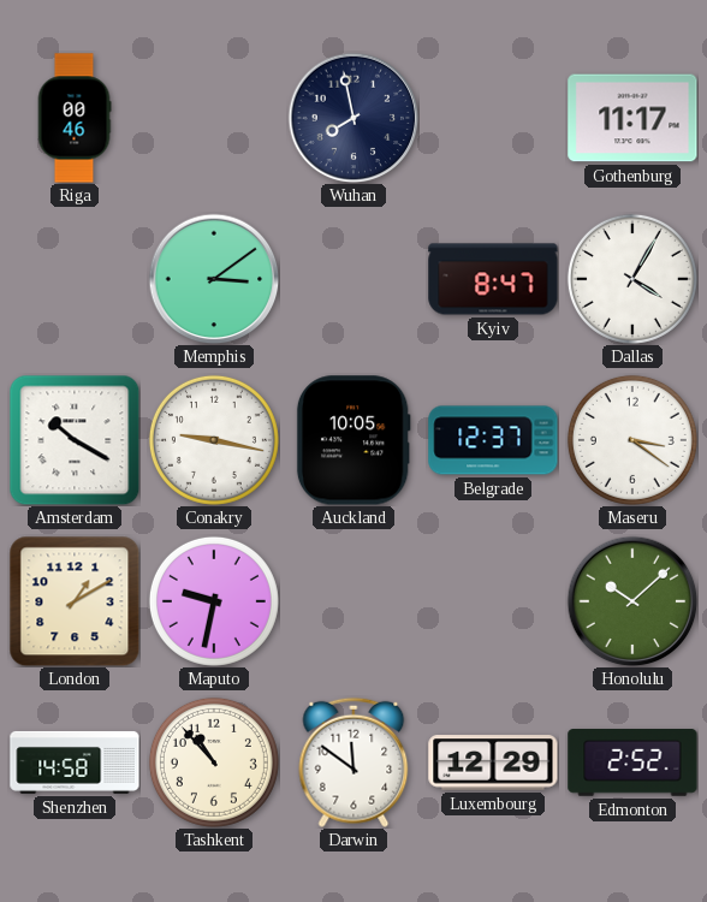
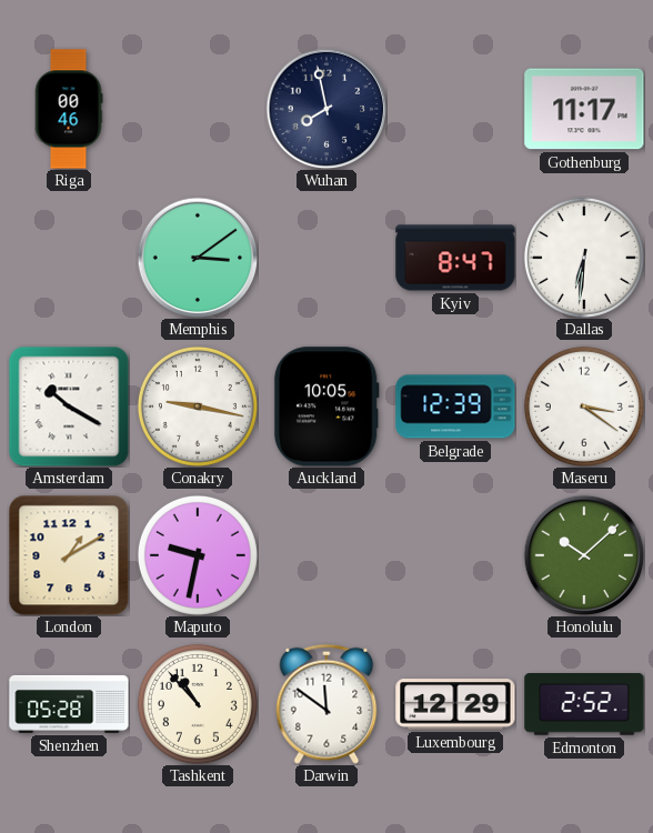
Dallas: 4:05 -> 6:31 (584, 258)
Belgrade: 12:37 -> 12:39 (455, 407)
Shenzhen: 14:58 -> 05:28 (69, 704)
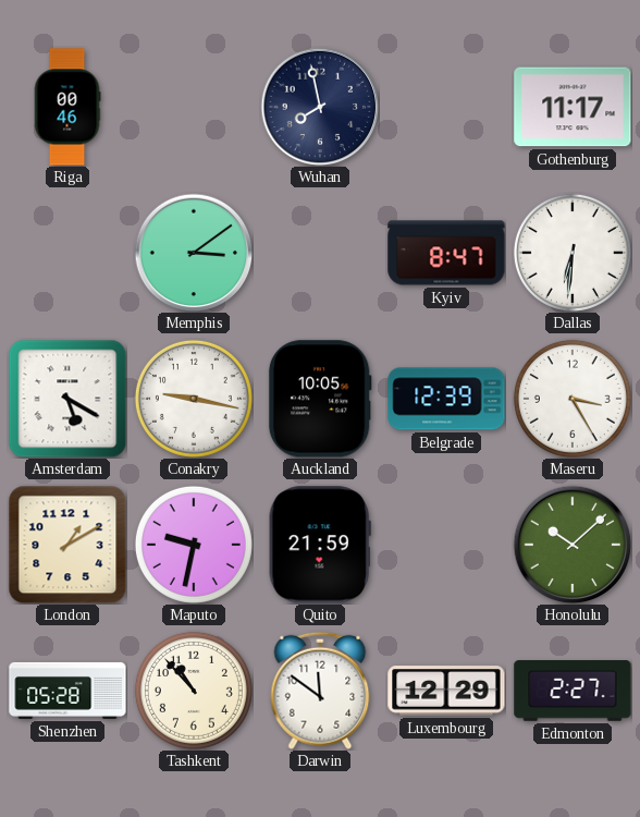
Amsterdam: 10:20 -> 5:20 (67, 399)
Maseru: 3:21 -> 3:25 (573, 399)
Quito: none -> 21:59 (320, 545)
Edmonton: 2:52 -> 2:27 (573, 692)
